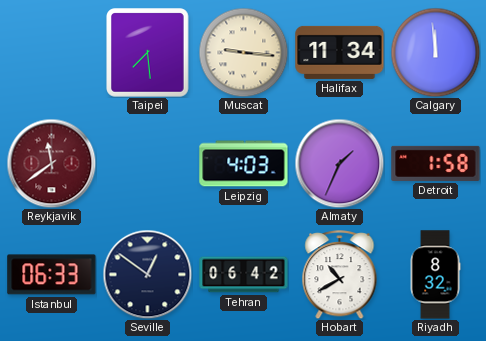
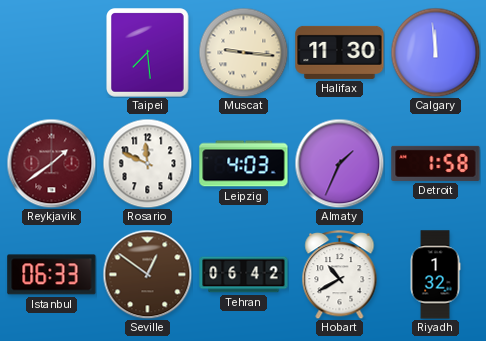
Halifax: 11:34 -> 11:30 (340, 52)
Reykjavik: 11:39 -> 1:39 (51, 163)
Rosario: none -> 11:49 (147, 163)
Seville dial: navy -> brown (147, 274)
Riyadh: 8:32 -> 1:32 (435, 275)
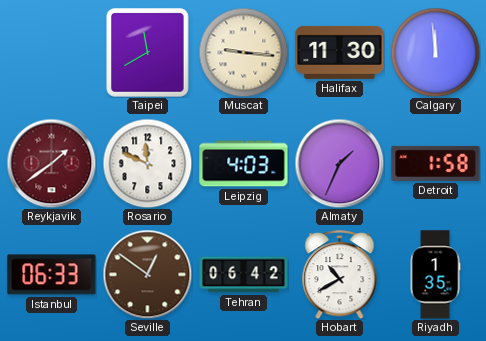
Taipei: 7:29 -> 11:40 (148, 53)
Riyadh: 1:32 -> 1:35 (435, 275)
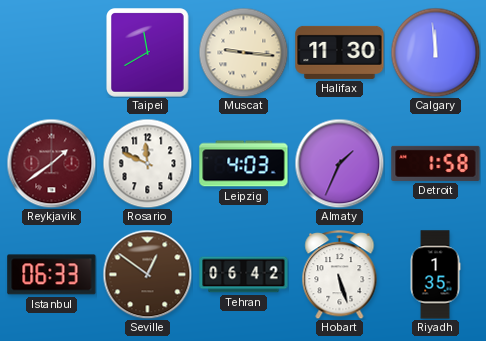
Hobart: 10:40 -> 5:27 (340, 275)
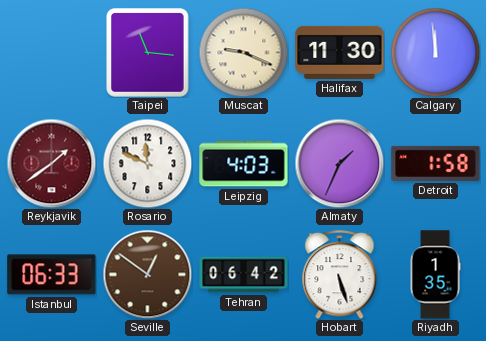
Taipei: 11:40 -> 11:16 (148, 53)
Muscat: 9:16 -> 9:19 (243, 52)
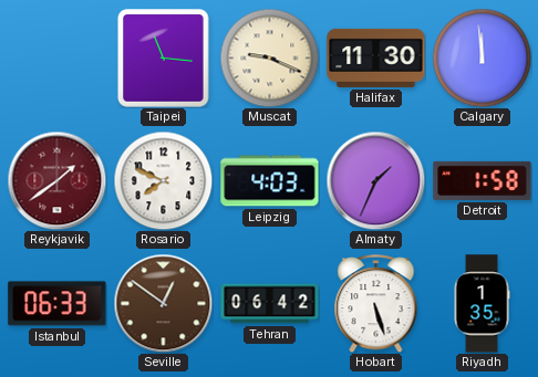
Rosario: 11:49 -> 7:49 (163, 180)
